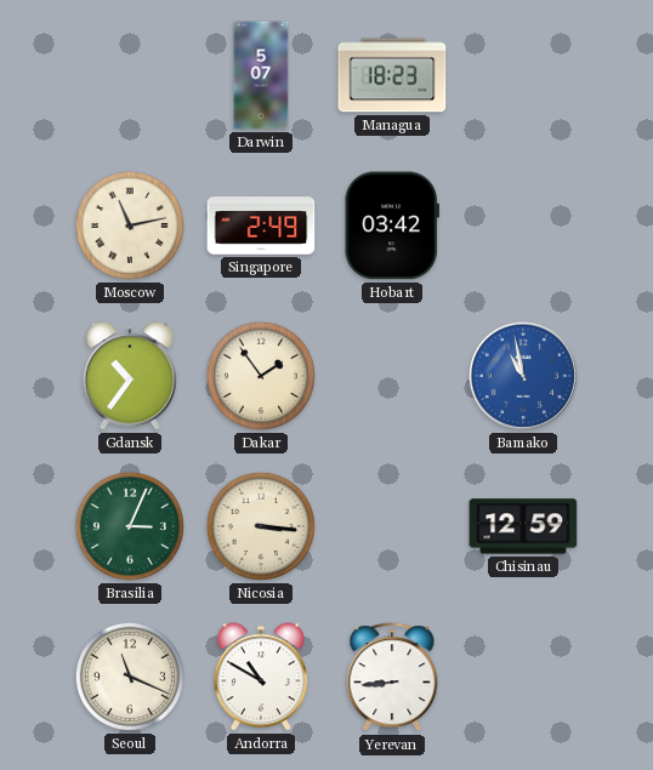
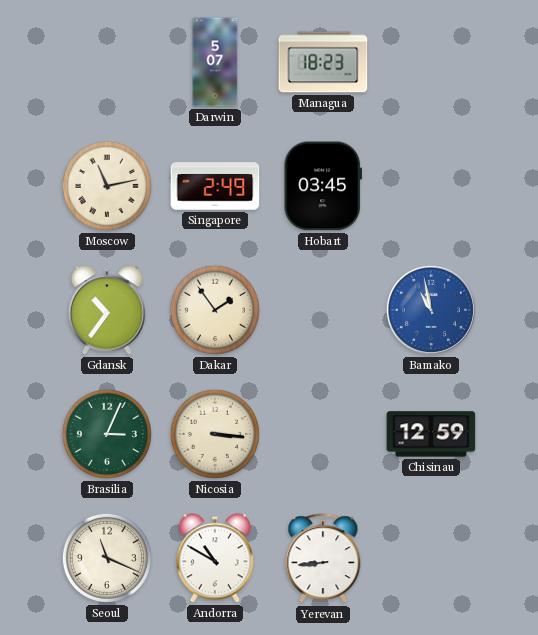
Hobart: 03:42 -> 03:45 (323, 186)
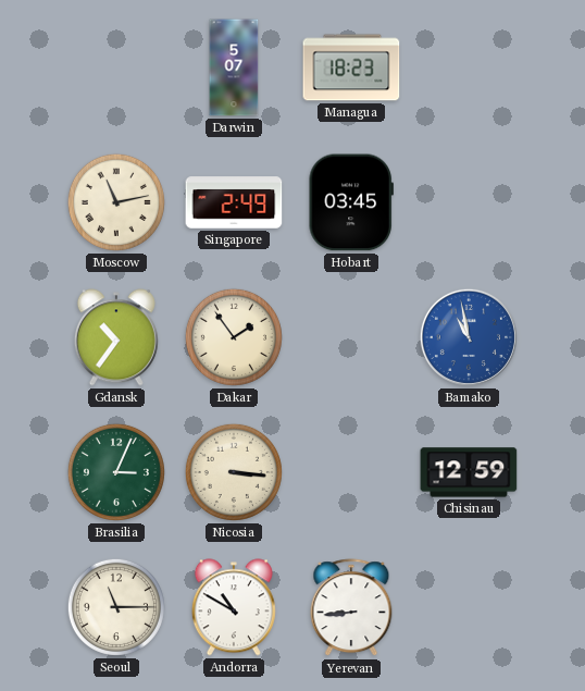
Seoul: 11:19 -> 11:15 (116, 607)
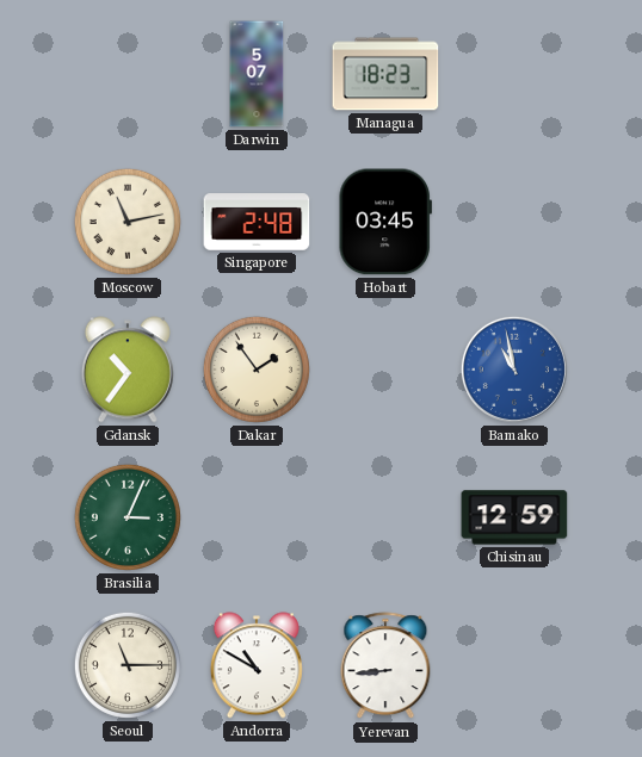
Singapore: 2:49 -> 2:48 (257, 222)
Nicosia: 3:16 -> none (234, 472)
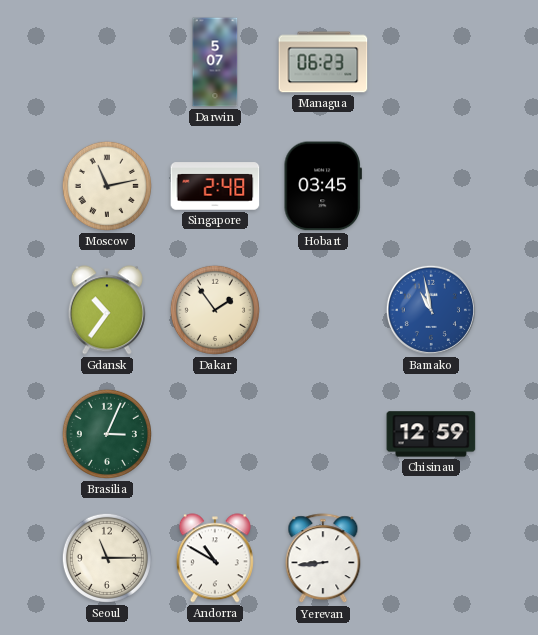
Managua: 18:23 -> 06:23 (323, 62)
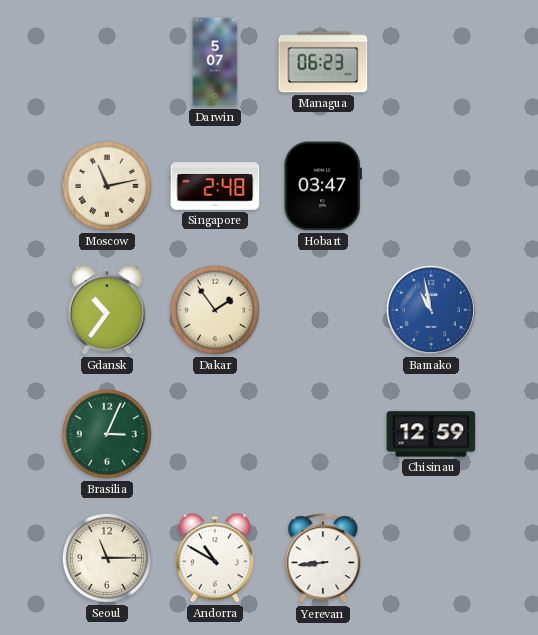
Hobart: 03:45 -> 03:47 (323, 186)
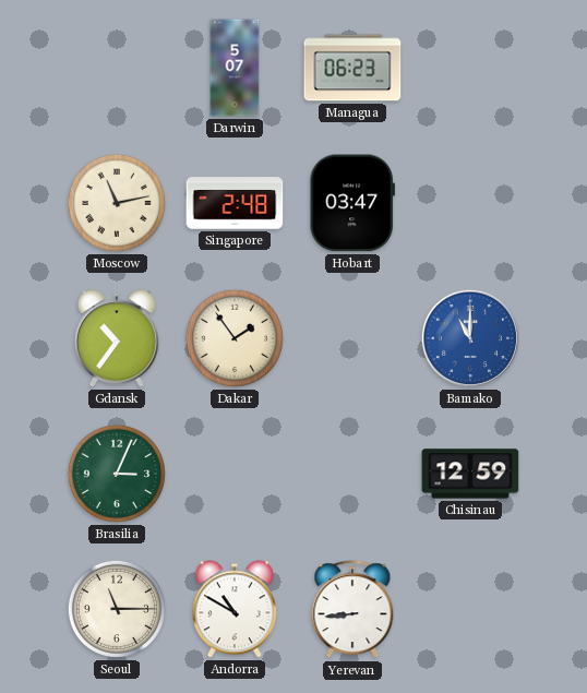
Bamako: 10:58 -> 11:00 (470, 338)
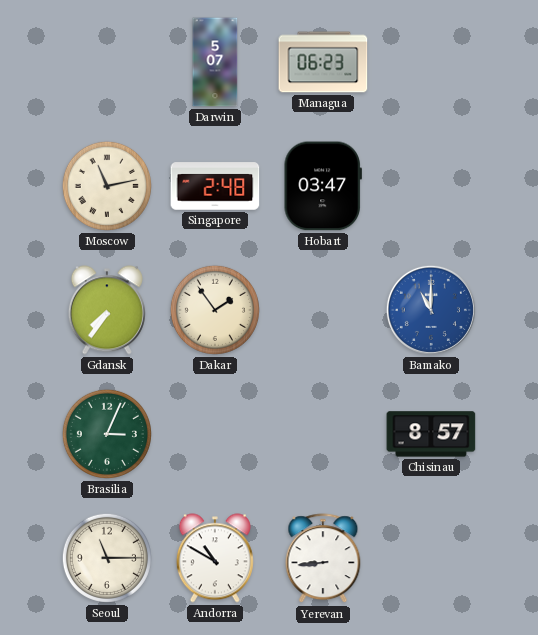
Gdansk: 10:36 -> 7:36 (107, 310)
Chisinau: 12:59 -> 8:57 (431, 434)
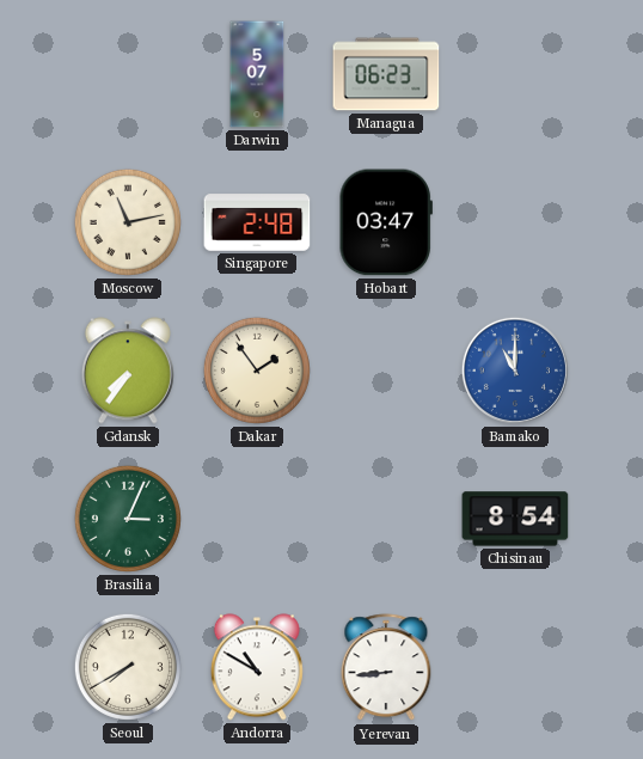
Chisinau: 8:57 -> 8:54 (515, 519)
Seoul: 11:15 -> 7:40 (128, 667)
